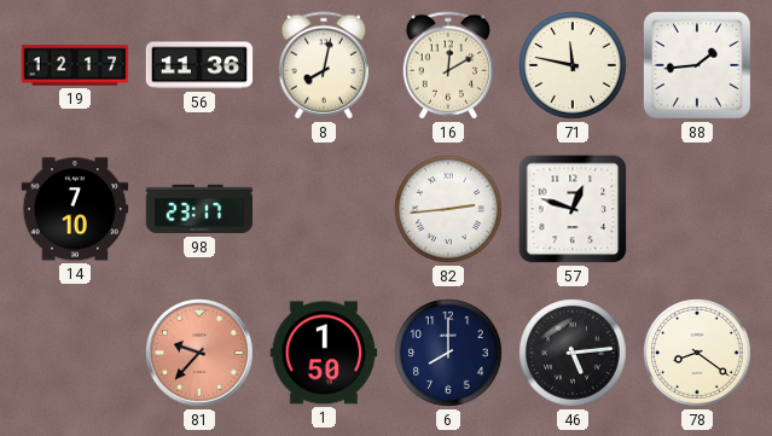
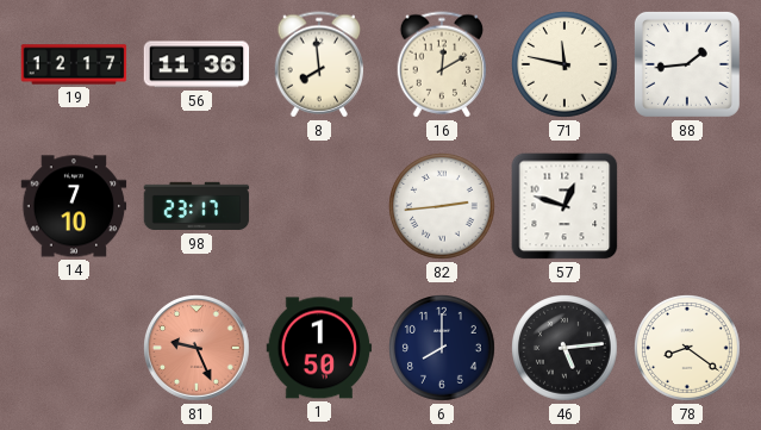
8: 8:02 -> 7:59 (319, 64)
81: 9:37 -> 9:26 (198, 349)
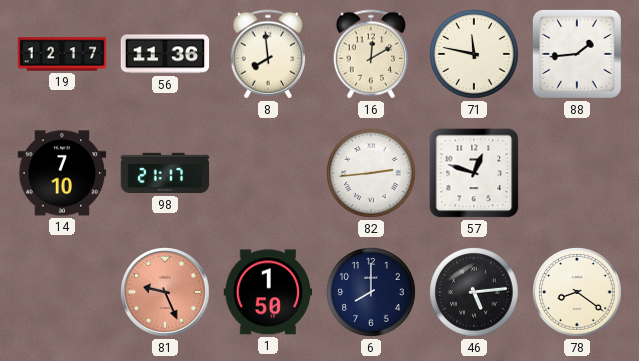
98: 23:17 -> 21:17 (165, 173)
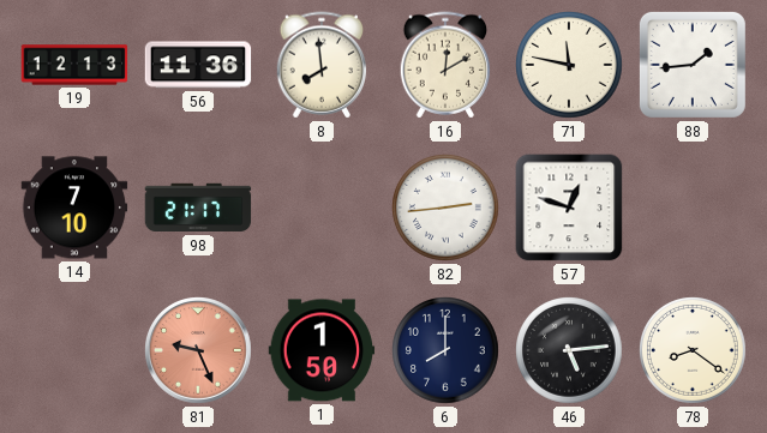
19: 12:17 -> 12:13 (74, 65)
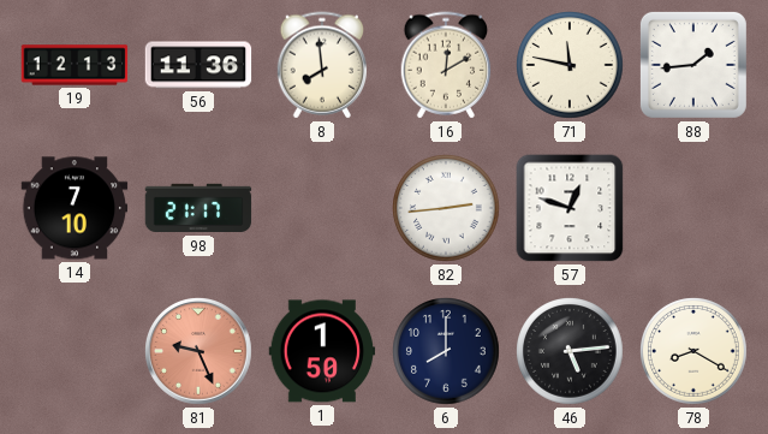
78: 8:21 -> 8:20 (695, 352)
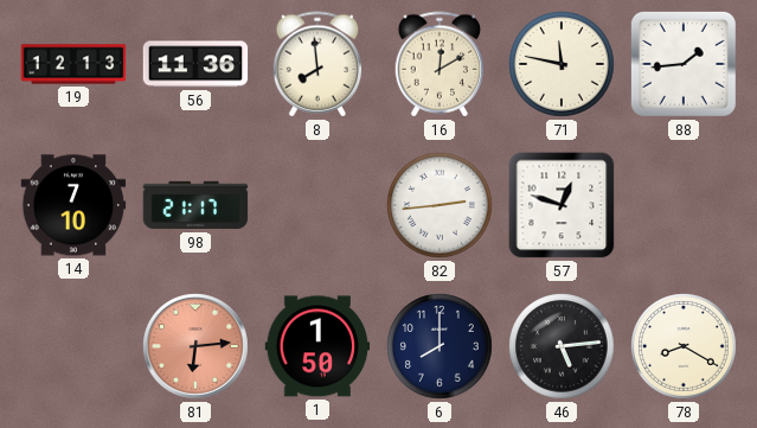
81: 9:26 -> 6:14 (197, 347)
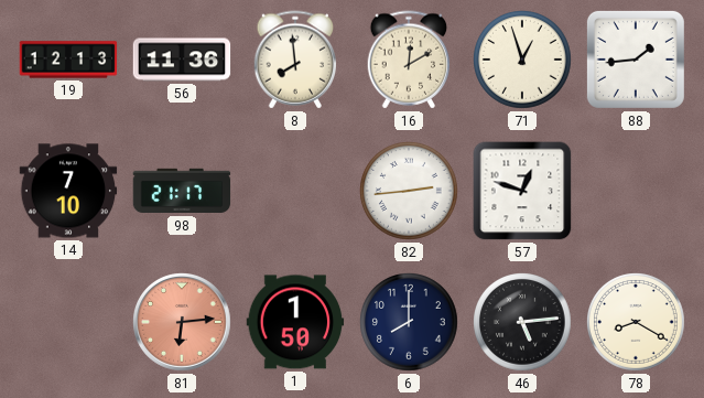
71: 11:47 -> 12:57 (523, 61)
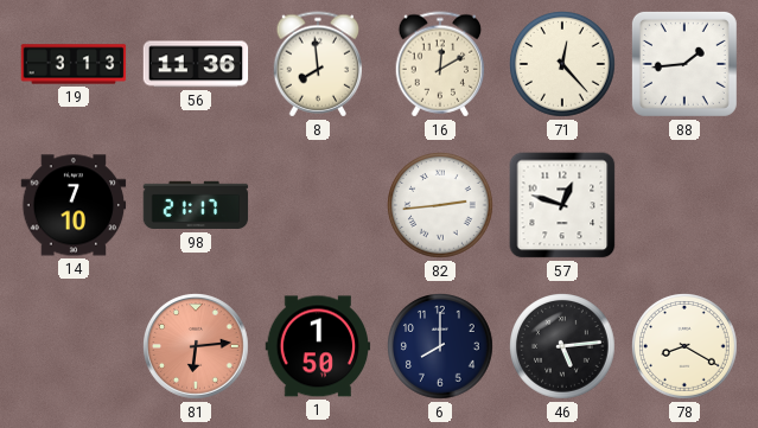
19: 12:13 -> 3:13 (74, 64)
71: 12:57 -> 12:23 (563, 65)
